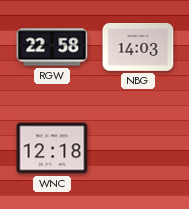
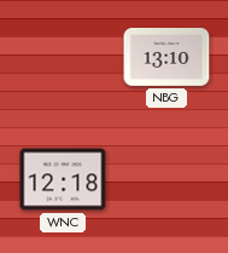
RGW: 22:58 -> none (52, 47)
NBG: 14:03 -> 13:10 (166, 58)
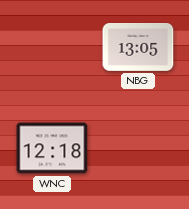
NBG: 13:10 -> 13:05 (138, 48)
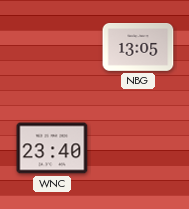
WNC: 12:18 -> 23:40 (52, 148)
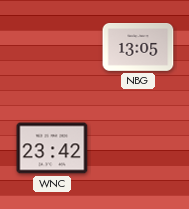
WNC: 23:40 -> 23:42 (52, 148)
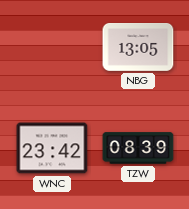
TZW: none -> 08:39 (138, 148)
